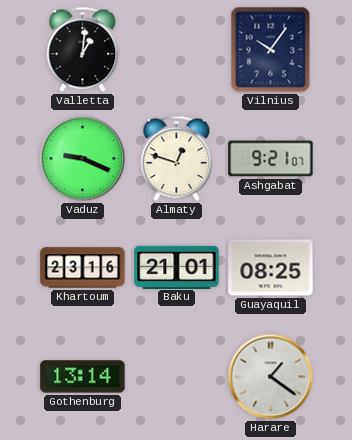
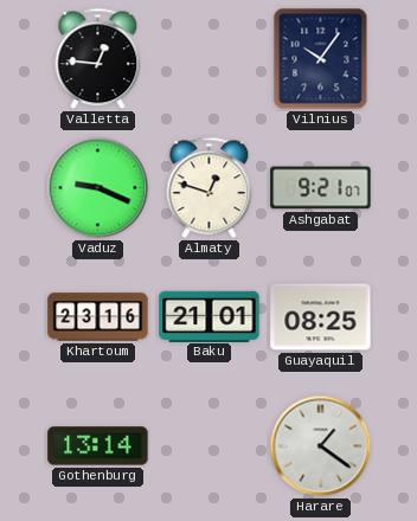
Valletta: 1:01 -> 12:46 (98, 59)
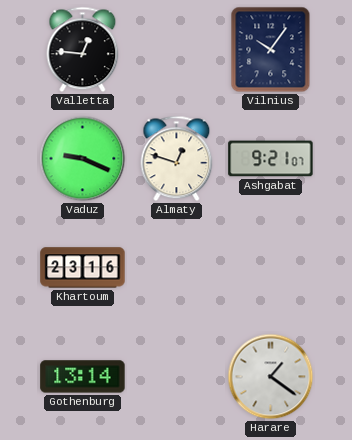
Baku: 21:01 -> none (210, 316)
Guayaquil: 08:25 -> none (321, 317)
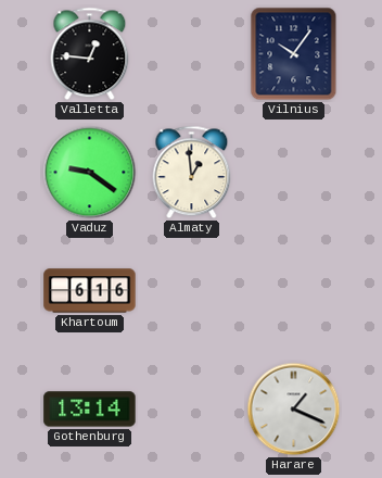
Vaduz: 9:19 -> 9:21 (90, 173)
Almaty: 12:48 -> 12:59 (192, 173)
Ashgabat: 9:21 -> none (271, 159)
Khartoum: 23:16 -> 6:16 (90, 291)
Harare: 1:21 -> 1:19 (294, 410)
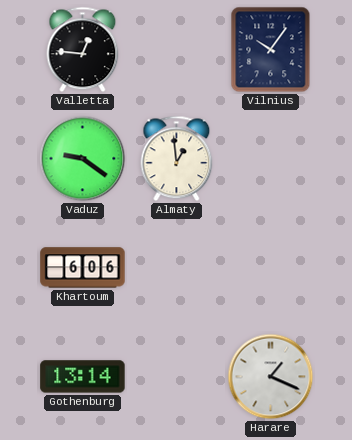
Khartoum: 6:16 -> 6:06 (83, 268)
